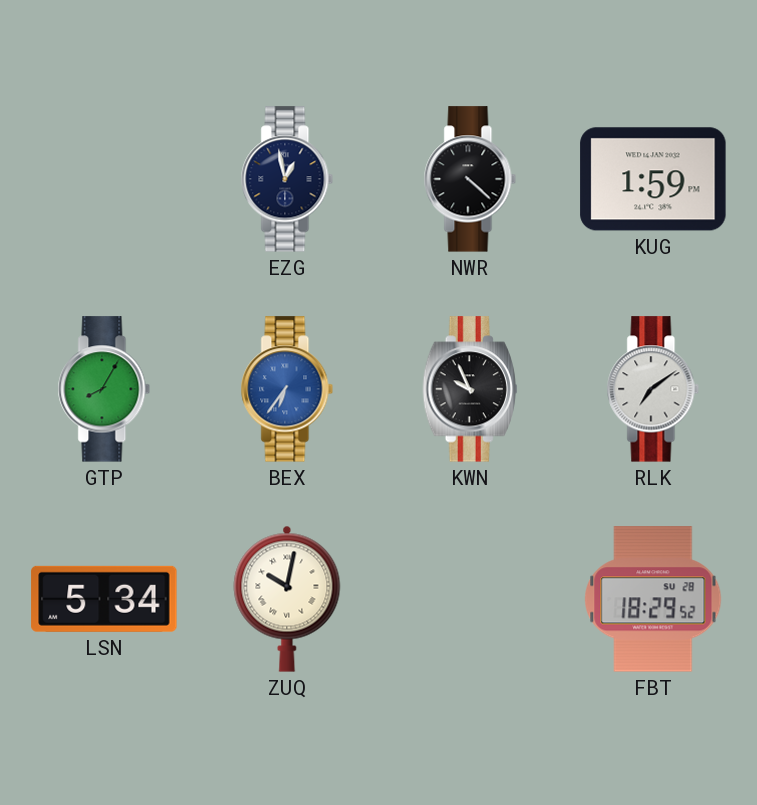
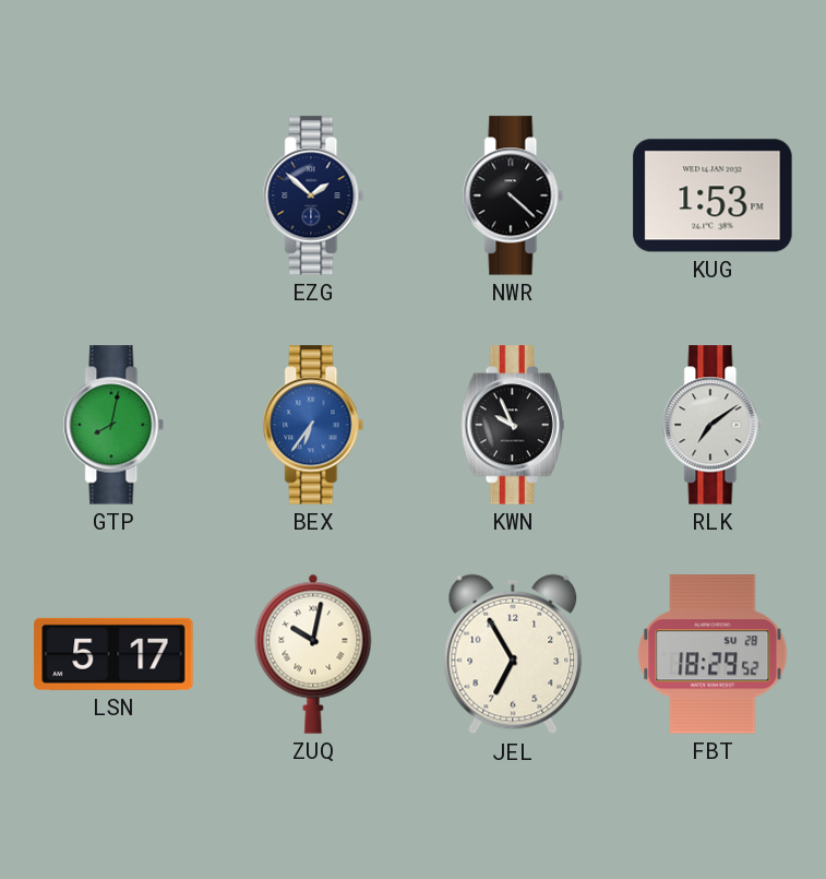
EZG: 12:58 -> 1:52 (313, 195)
KUG: 1:59 -> 1:53 (713, 195)
GTP: 8:05 -> 8:02 (113, 425)
LSN: 5:34 -> 5:17 (113, 654)
JEL: none -> 6:55 (513, 654)
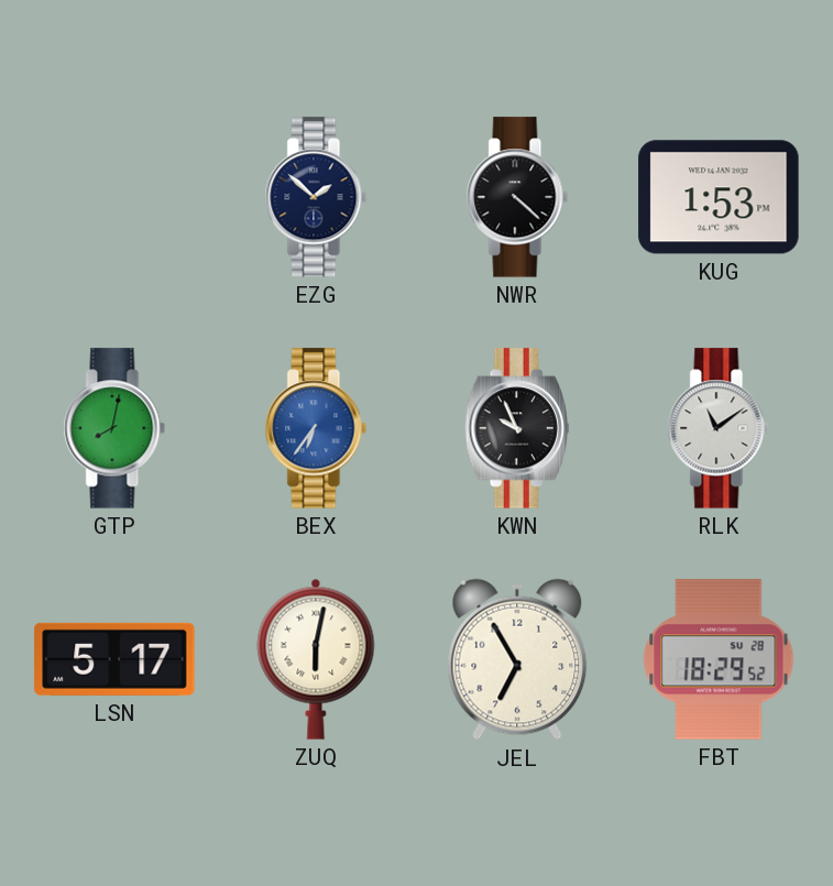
RLK: 7:09 -> 11:09 (719, 428)
ZUQ: 10:02 -> 6:02 (316, 659)
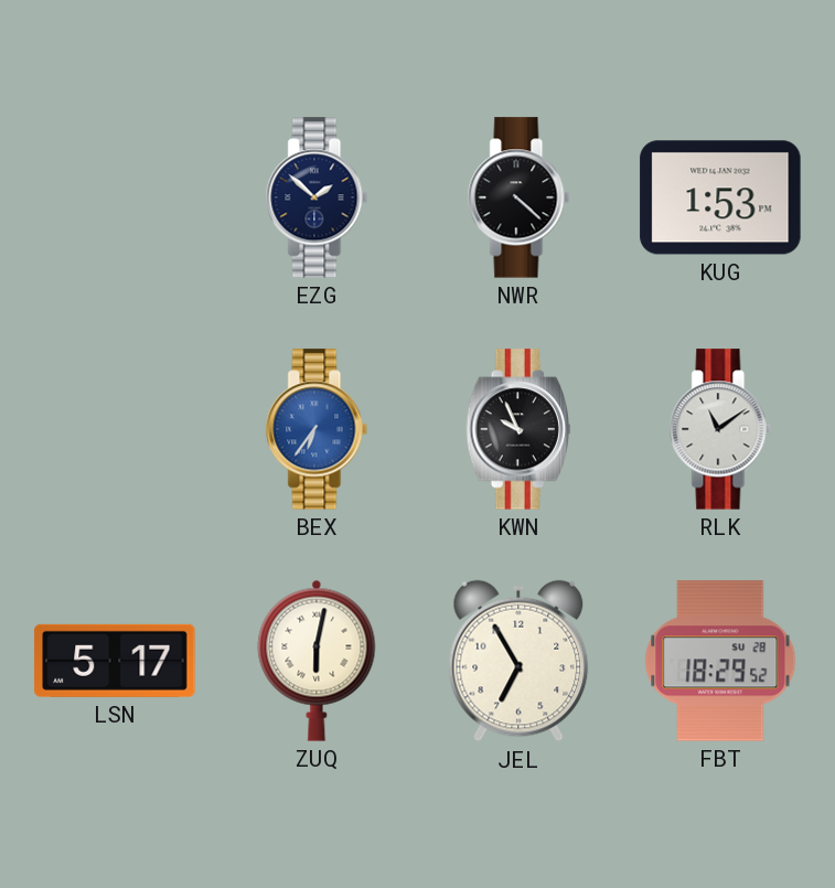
GTP: 8:02 -> none (114, 428)
